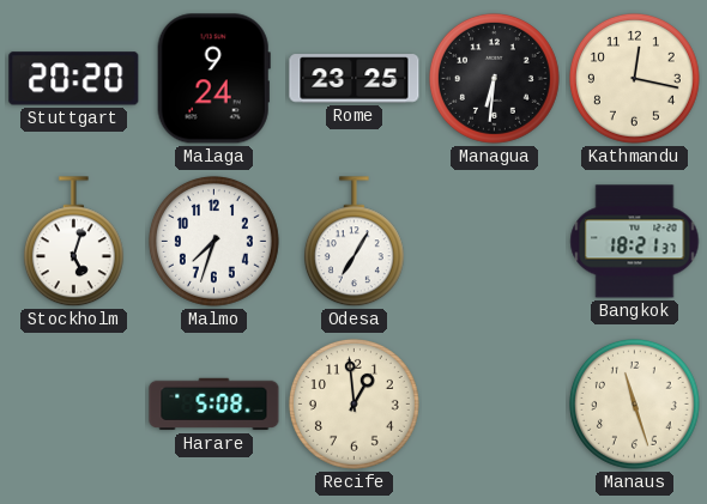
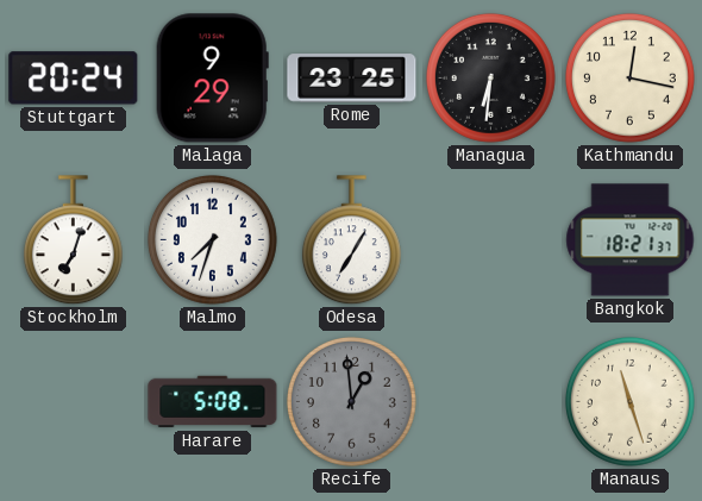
Stuttgart: 20:20 -> 20:24 (74, 79)
Malaga: 9:24 -> 9:29 (212, 79)
Stockholm: 5:03 -> 7:03 (73, 240)
Recife dial: cream -> grey (351, 401)
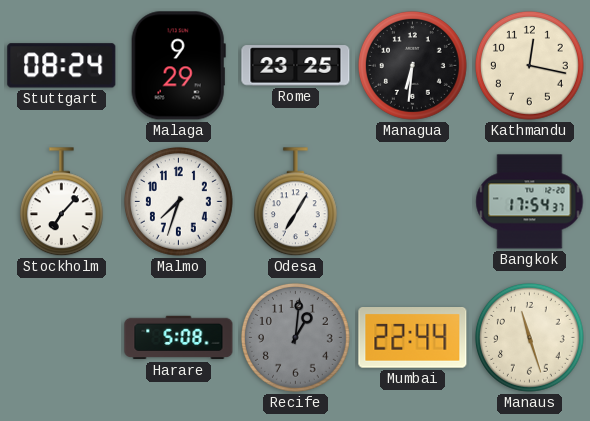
Stuttgart: 20:24 -> 08:24 (62, 66)
Stockholm: 7:03 -> 7:07 (61, 202)
Bangkok: 18:21 -> 17:54 (530, 202)
Recife: 12:59 -> 1:01 (295, 337)
Mumbai: none -> 22:44 (413, 338)
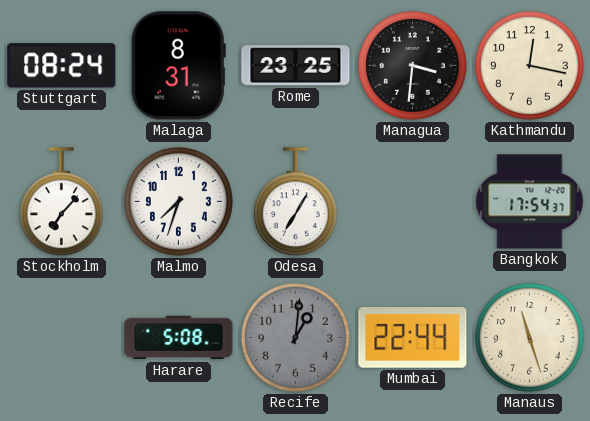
Malaga: 9:29 -> 8:31 (178, 66)
Managua: 6:31 -> 3:31 (412, 65)
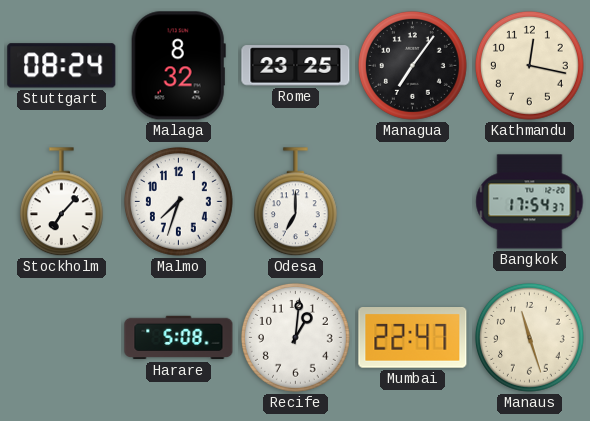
Malaga: 8:31 -> 8:32 (178, 66)
Managua: 3:31 -> 7:06 (412, 65)
Odesa: 7:05 -> 7:00 (295, 202)
Recife dial: grey -> white (295, 337)
Mumbai: 22:44 -> 22:47 (413, 338)
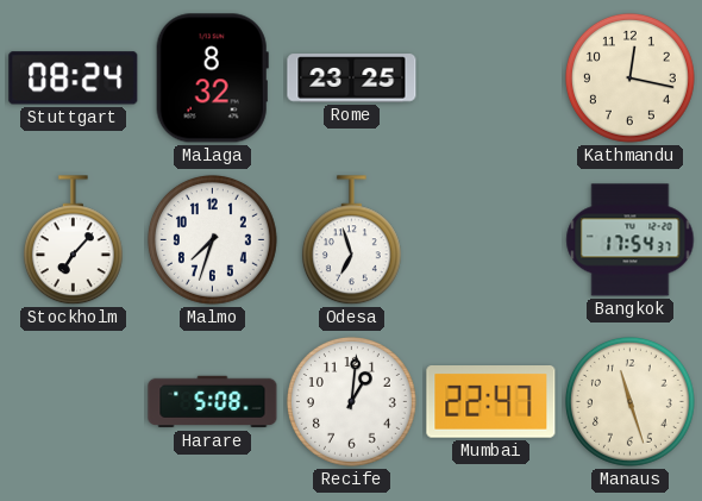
Managua: 7:06 -> none (412, 65)
Odesa: 7:00 -> 6:57 (351, 240)
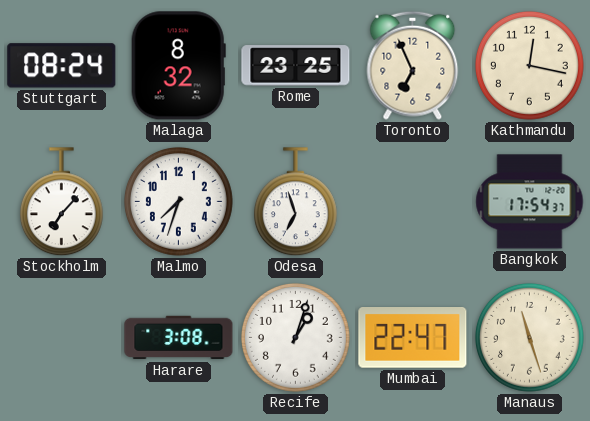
Toronto: none -> 6:56 (413, 65)
Harare: 5:08 -> 3:08 (179, 338)
Recife: 1:01 -> 1:03 (295, 337)
